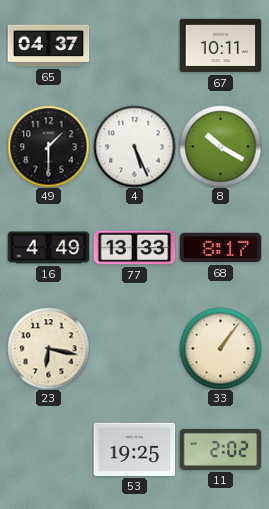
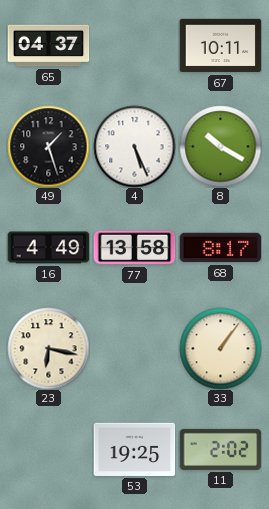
49: 1:30 -> 1:27 (48, 146)
77: 13:33 -> 13:58 (134, 248)
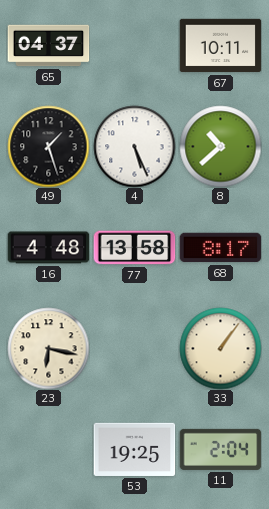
8: 10:20 -> 10:38 (220, 146)
16: 4:49 -> 4:48 (48, 248)
11: 2:02 -> 2:04 (220, 449)
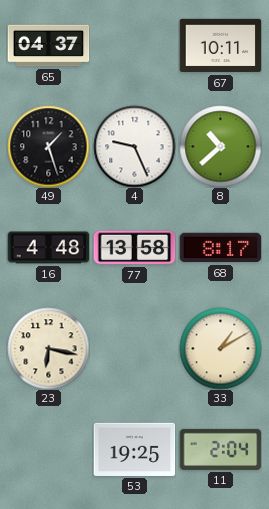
4: 5:26 -> 9:26 (134, 146)
33: 1:06 -> 1:10 (220, 348)
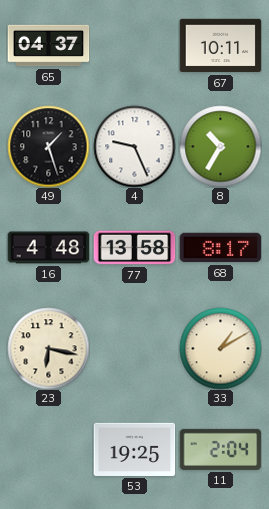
8: 10:38 -> 10:35 (220, 146)
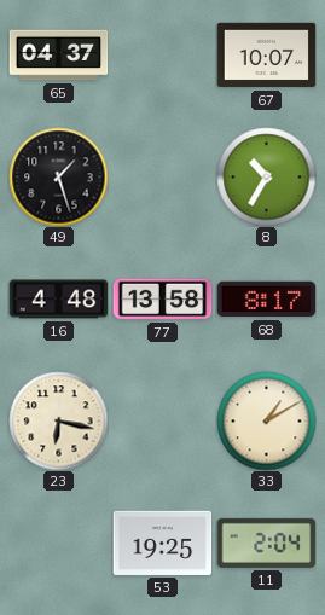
67: 10:11 -> 10:07 (266, 56)
4: 9:26 -> none (134, 146)
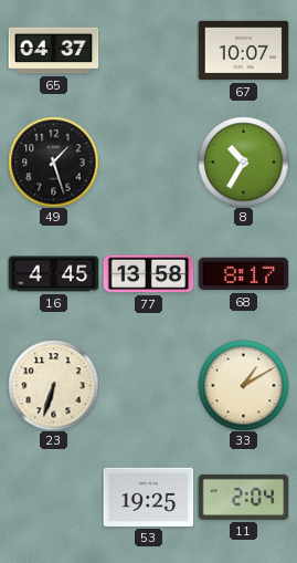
16: 4:48 -> 4:45 (53, 274)
23: 6:17 -> 6:33 (53, 385)
